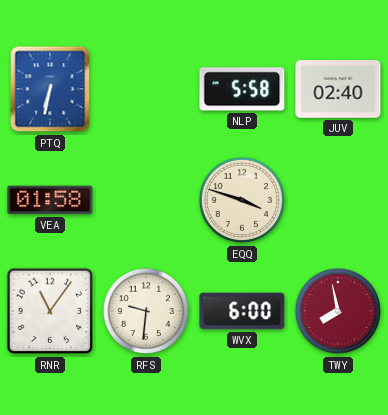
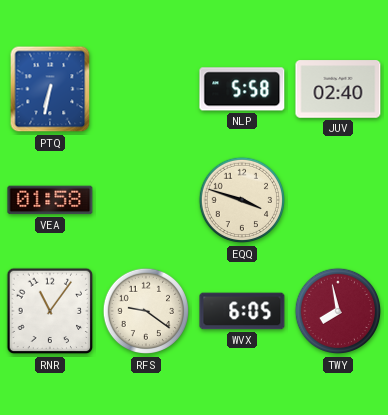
RFS: 9:31 -> 9:21 (146, 311)
WVX: 6:00 -> 6:05 (242, 311)
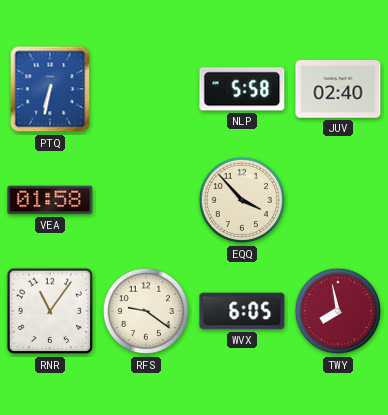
EQQ: 3:48 -> 3:53 (242, 200)
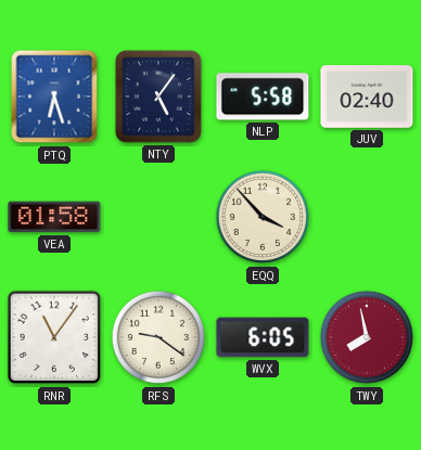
PTQ: 6:32 -> 6:27 (54, 97)
NTY: none -> 5:06 (158, 97)
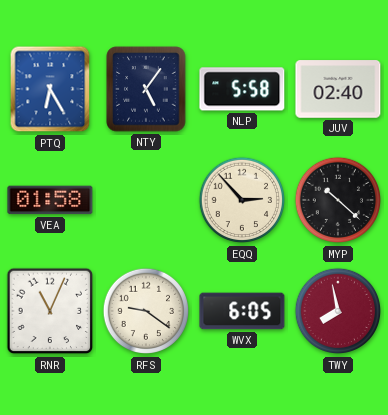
PTQ: 6:27 -> 6:25 (50, 89)
EQQ: 3:53 -> 2:53 (242, 200)
MYP: none -> 10:22 (338, 200)
RNR: 11:06 -> 11:04 (50, 311)
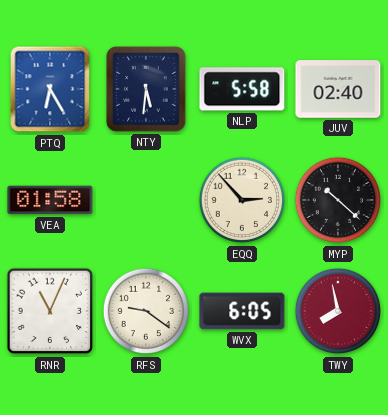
NTY: 5:06 -> 5:31 (146, 89)
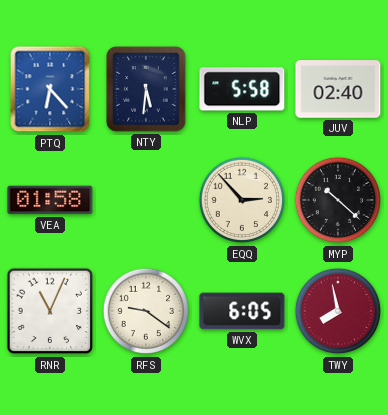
PTQ: 6:25 -> 6:23 (50, 89)
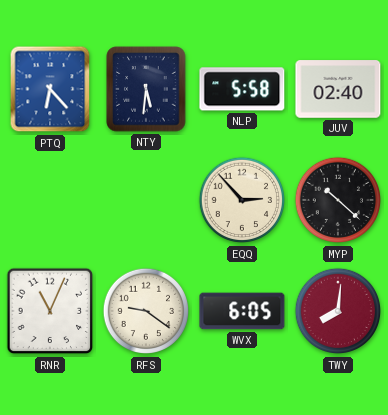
VEA: 01:58 -> none (50, 200)
TWY: 7:58 -> 8:01 (338, 311)
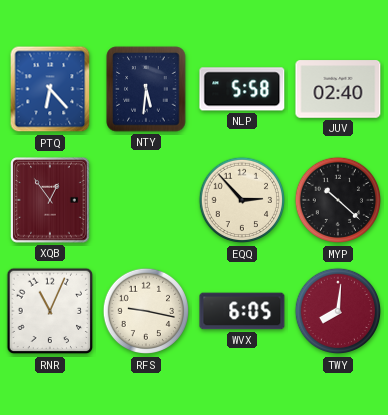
XQB: none -> 12:54 (50, 200)
RFS: 9:21 -> 9:17 (146, 311)
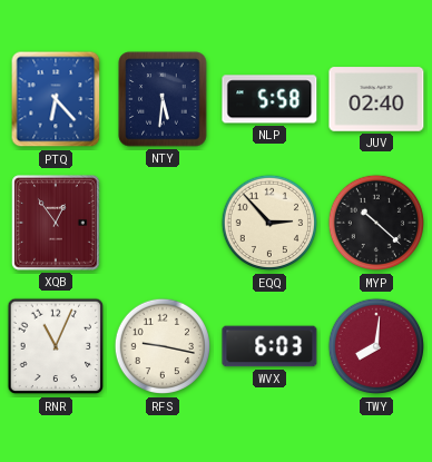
WVX: 6:05 -> 6:03 (269, 346)
